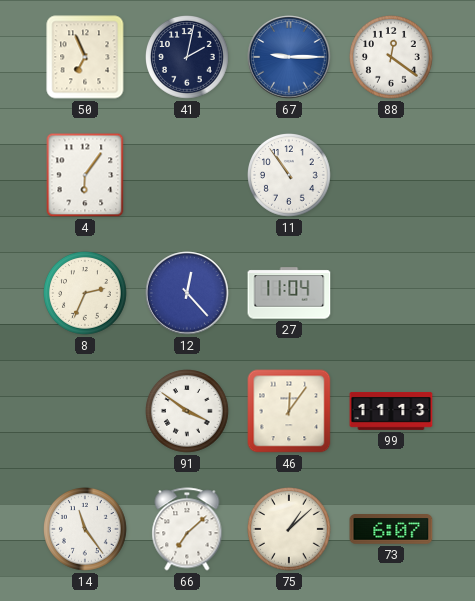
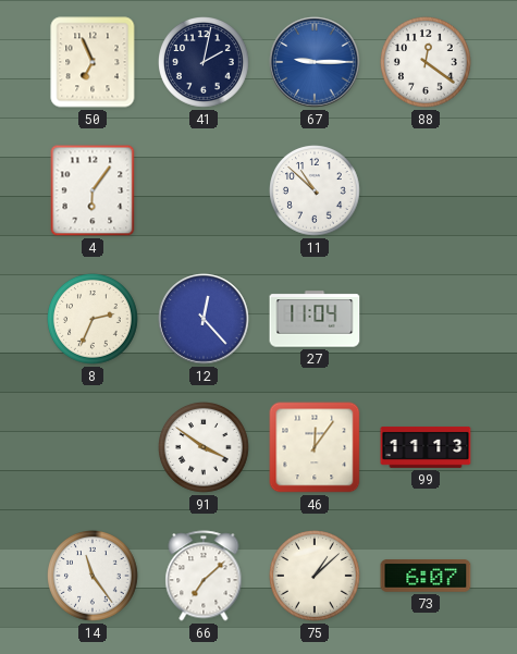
11: 10:54 -> 10:52 (316, 192)
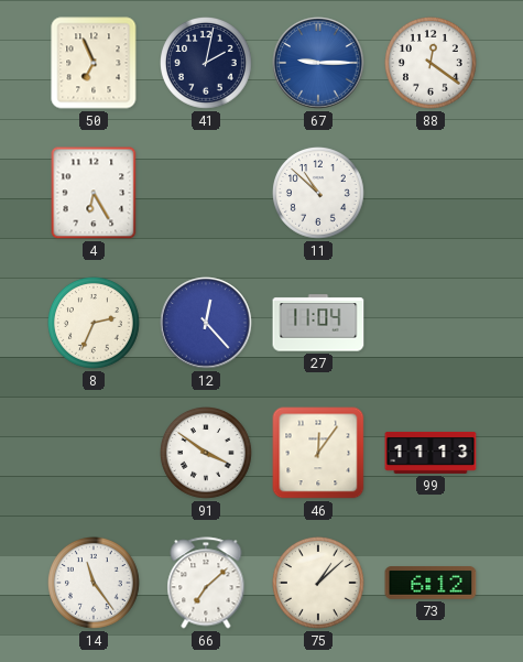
4: 6:06 -> 6:25 (94, 193)
73: 6:07 -> 6:12 (431, 583)
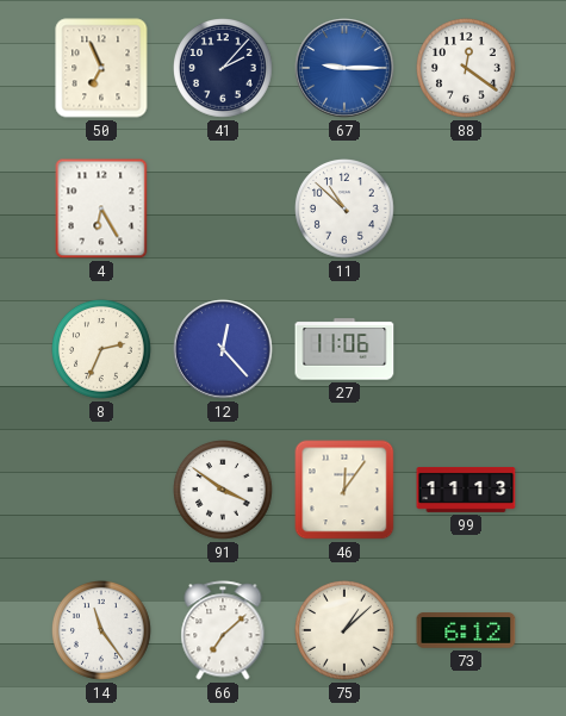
41: 2:02 -> 2:07 (224, 69)
27: 11:04 -> 11:06 (344, 349)
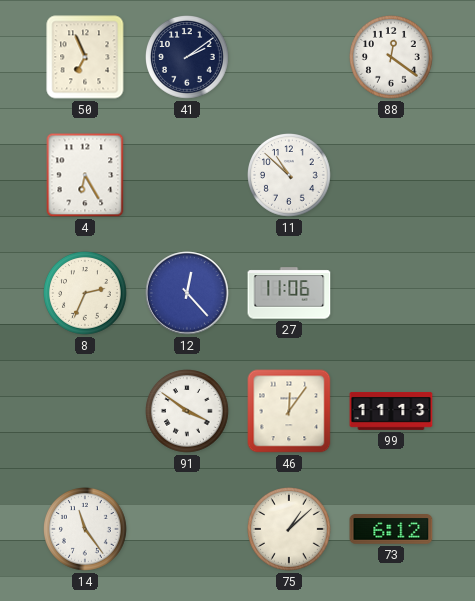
41: 2:07 -> 2:09 (188, 58)
67: 9:15 -> none (344, 68)
66: 7:08 -> none (223, 630)
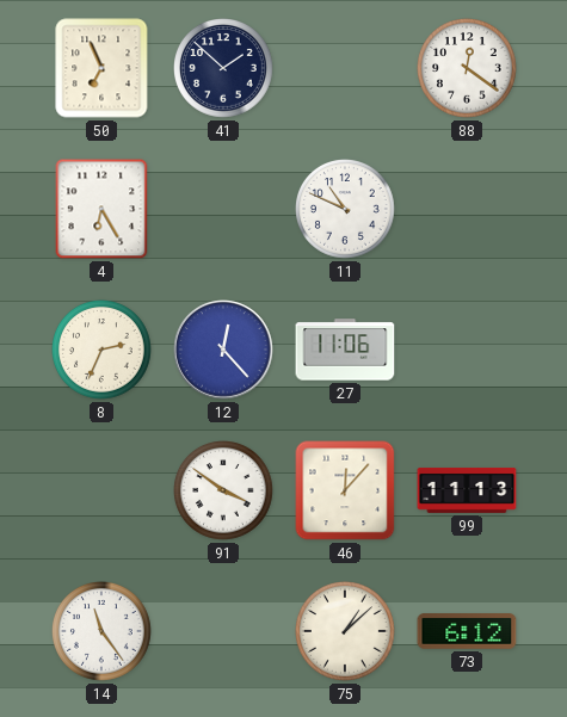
41: 2:09 -> 1:52 (224, 69)
11: 10:52 -> 10:49 (346, 210)
46: 12:06 -> 12:07 (345, 490)
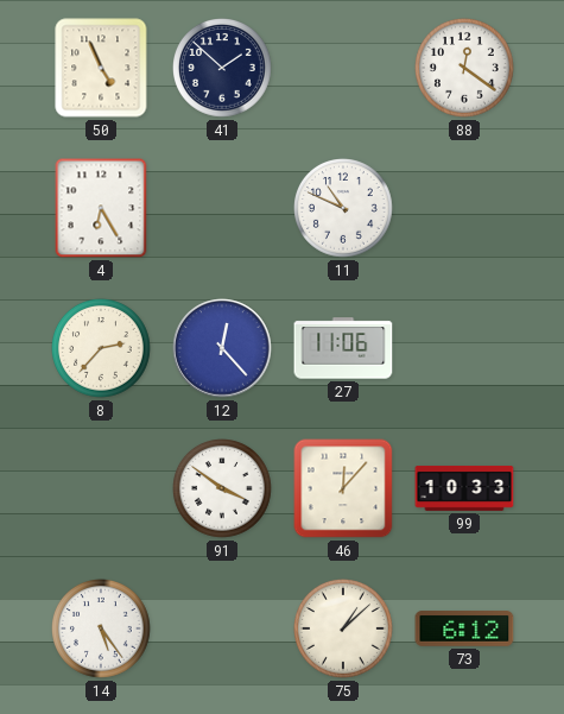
50: 6:56 -> 4:56 (101, 68)
8: 2:34 -> 2:37 (102, 349)
99: 11:13 -> 10:33 (464, 489)
14: 11:24 -> 5:24 (102, 630)
